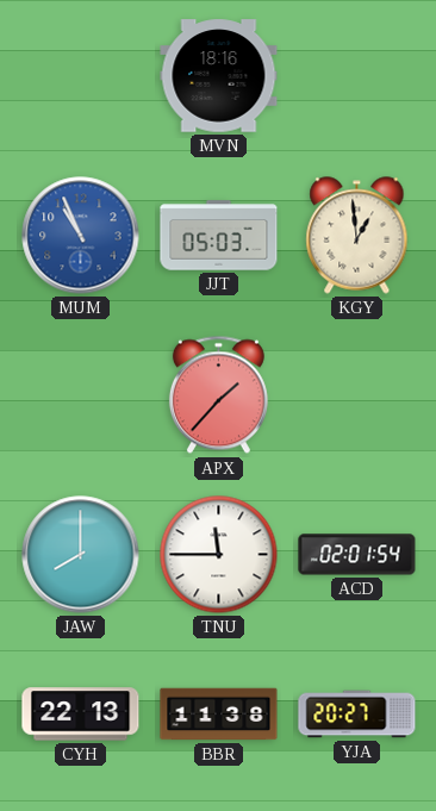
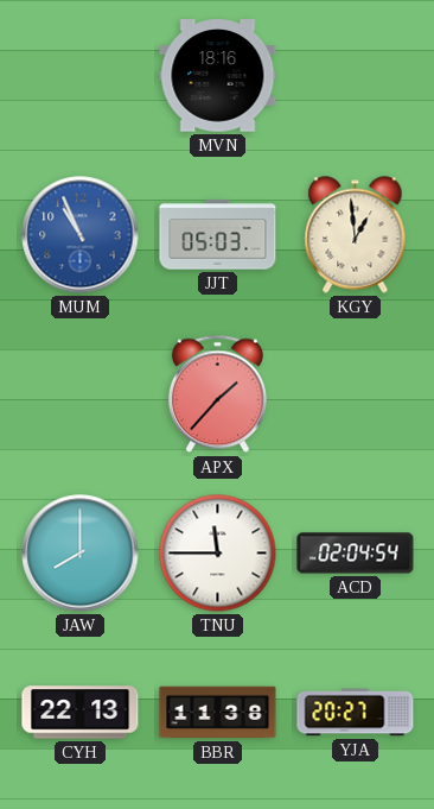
ACD: 02:01 -> 02:04 (356, 554)
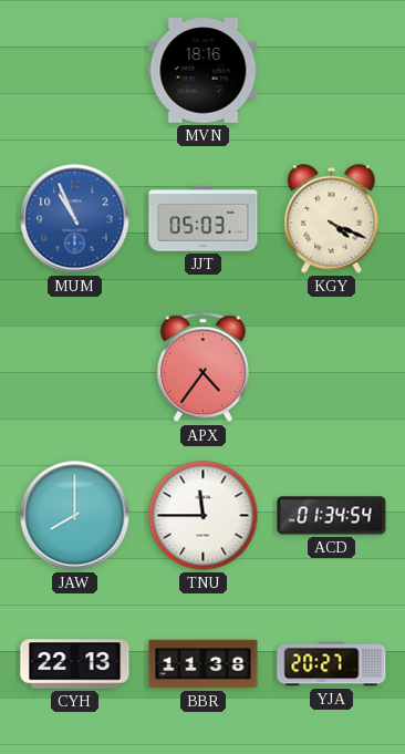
KGY: 12:59 -> 4:19 (332, 219)
APX: 1:37 -> 4:36 (202, 368)
ACD: 02:04 -> 01:34 (332, 516)
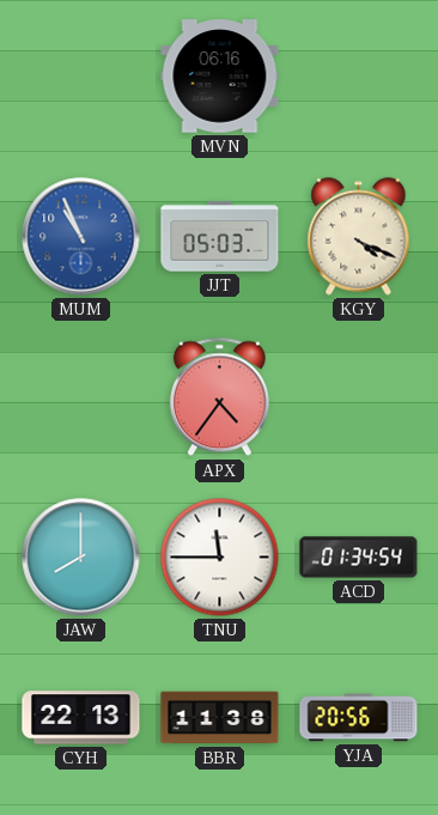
MVN: 18:16 -> 06:16 (220, 77)
YJA: 20:27 -> 20:56 (359, 718)
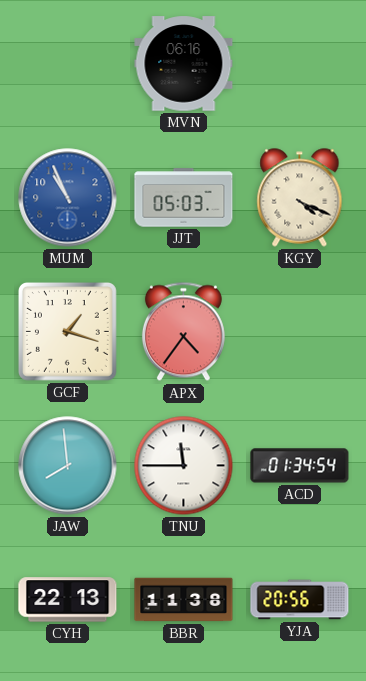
GCF: none -> 1:18 (67, 331)
JAW: 8:00 -> 7:59 (68, 466)
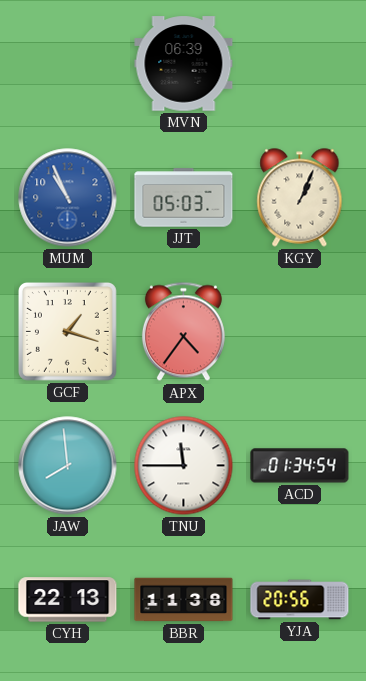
MVN: 06:16 -> 06:39 (184, 64)
KGY: 4:19 -> 1:04 (300, 198)
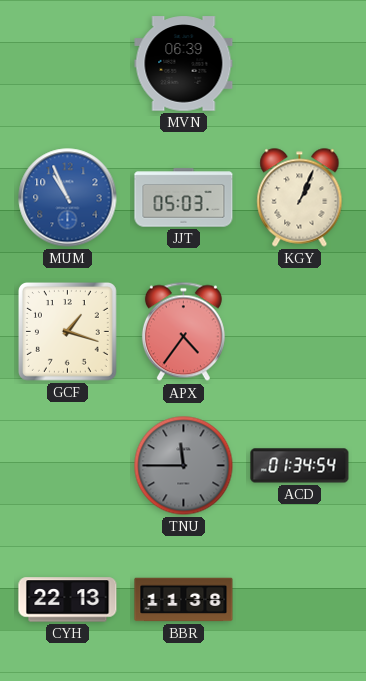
JAW: 7:59 -> none (68, 466)
TNU dial: white -> grey (184, 466)
YJA: 20:56 -> none (300, 600)
